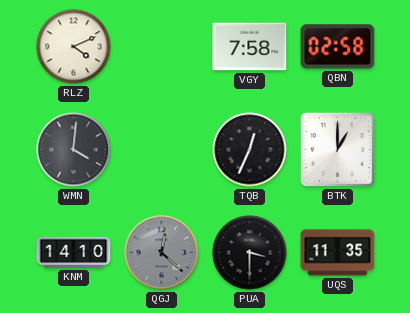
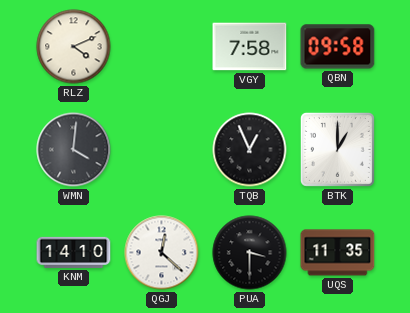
QBN: 02:58 -> 09:58 (338, 47)
TQB: 12:34 -> 12:56 (250, 150)
QGJ dial: grey -> white (162, 253)
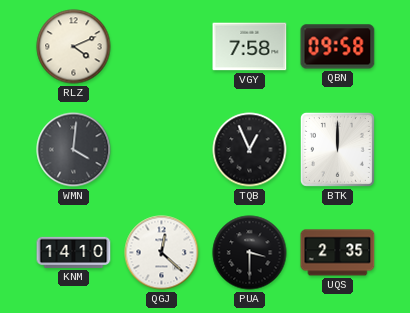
BTK: 1:00 -> 12:00 (337, 149)
UQS: 11:35 -> 2:35 (338, 253)
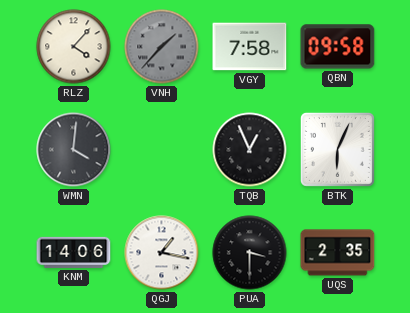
RLZ: 4:11 -> 4:07 (74, 47)
VNH: none -> 1:37 (162, 47)
BTK: 12:00 -> 6:04 (337, 149)
KNM: 14:10 -> 14:06 (74, 252)
QGJ: 12:22 -> 1:17 (162, 253)
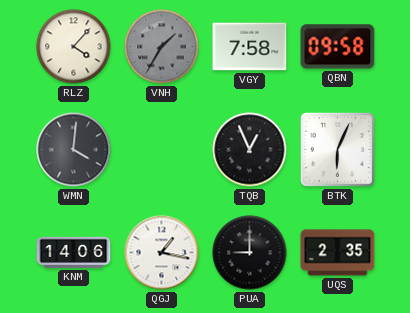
VNH: 1:37 -> 1:35 (162, 47)
PUA: 3:30 -> 9:00 (250, 253)
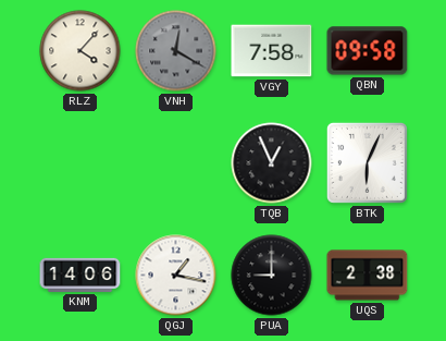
VNH: 1:35 -> 12:20 (176, 51)
WMN: 4:01 -> none (74, 150)
UQS: 2:35 -> 2:38 (368, 276)
